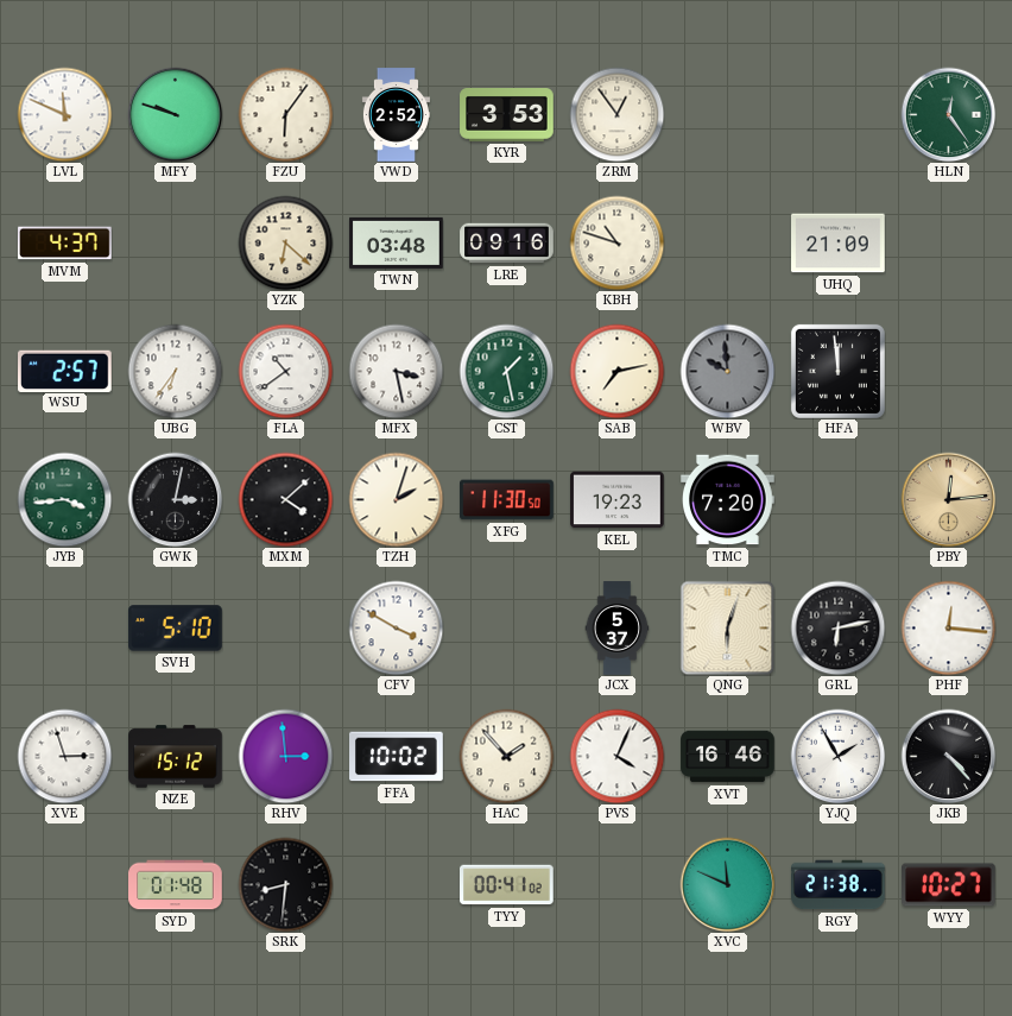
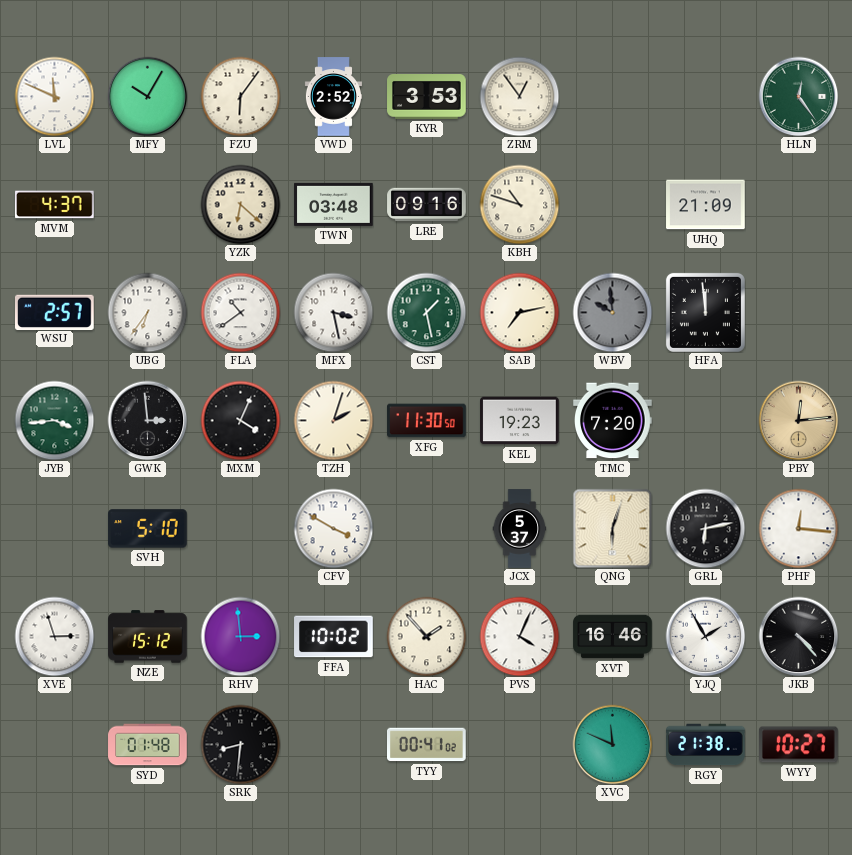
MFY: 9:48 -> 10:05 (147, 96)
GWK: 3:02 -> 2:59 (147, 420)
MXM: 4:08 -> 4:04 (240, 420)
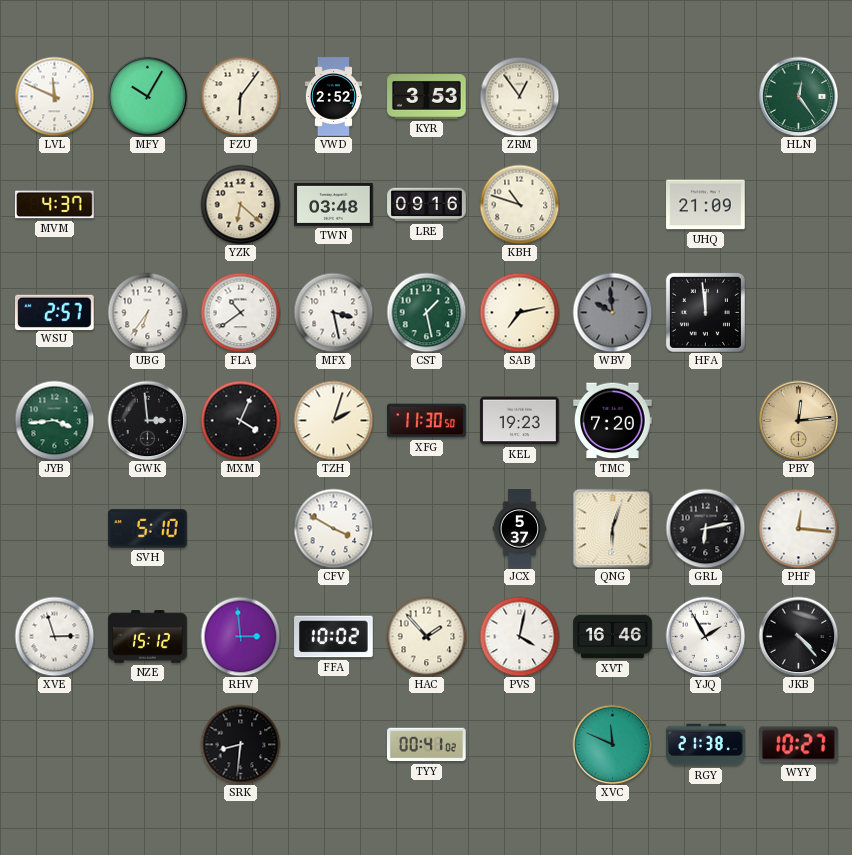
PVS: 4:04 -> 4:02 (519, 636)
SYD: 01:48 -> none (148, 745)
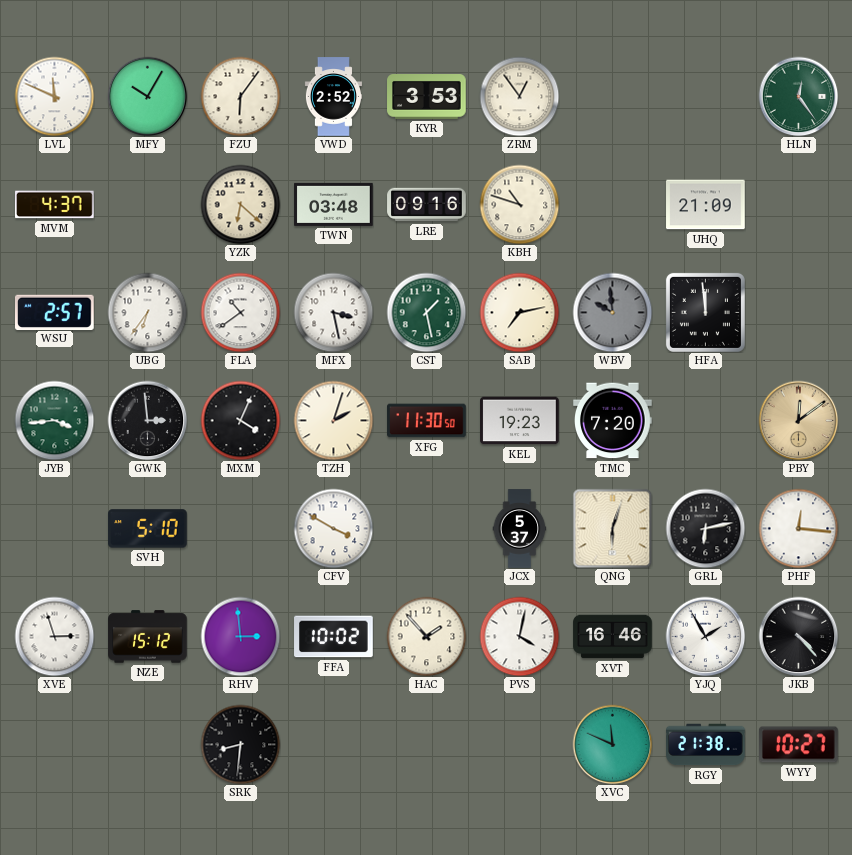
PBY: 12:14 -> 12:09 (798, 420)
TYY: 00:41 -> none (427, 745)
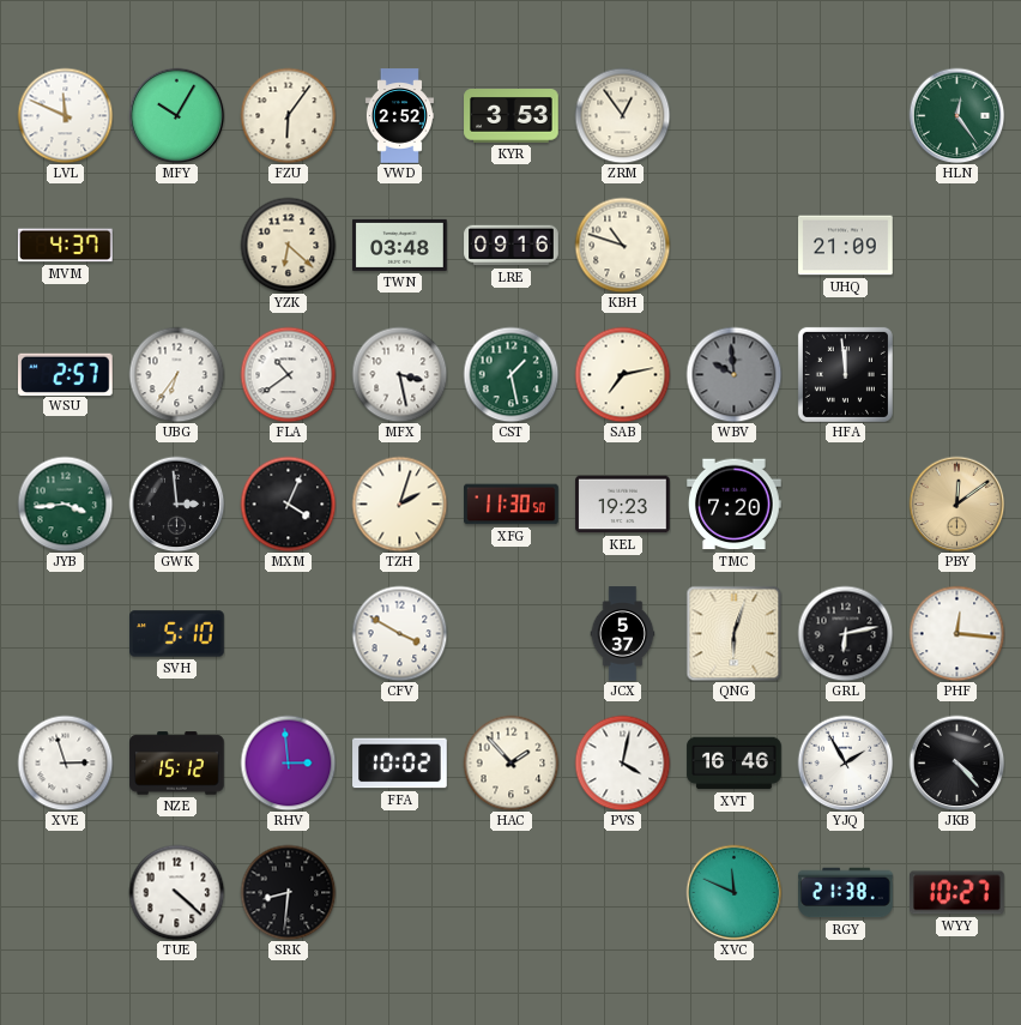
TUE: none -> 4:22 (176, 892)
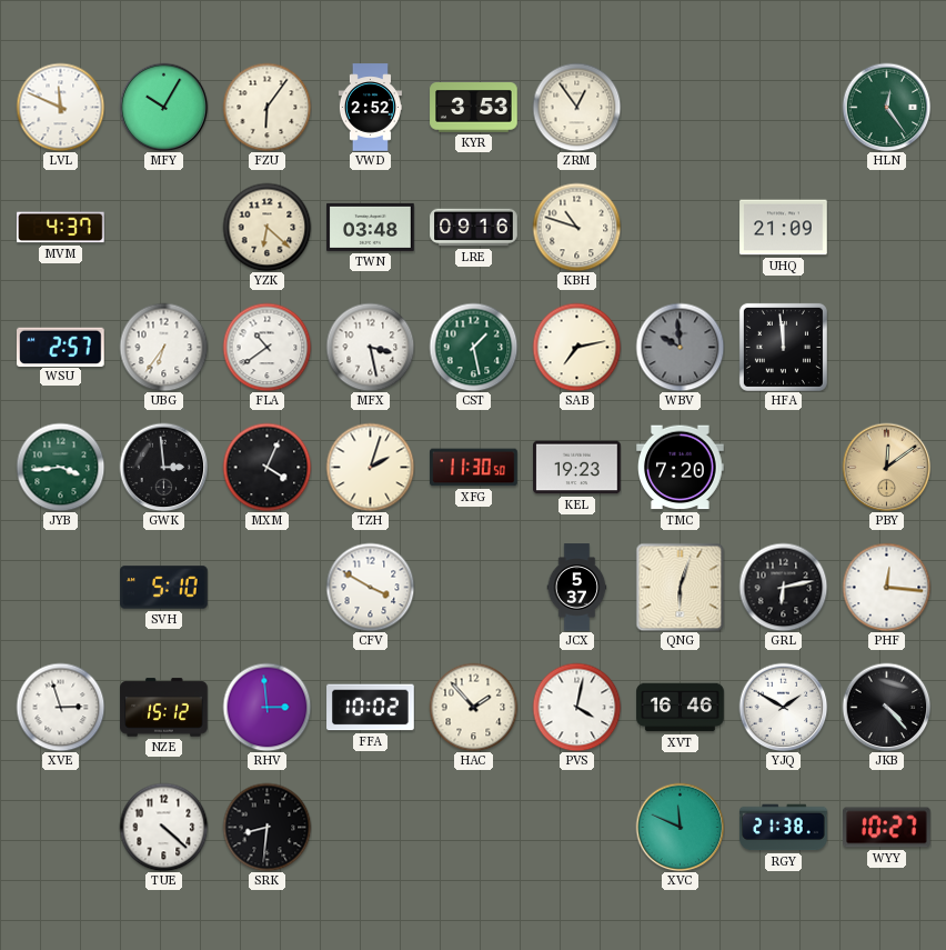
YJQ: 1:55 -> 1:50 (783, 707)
